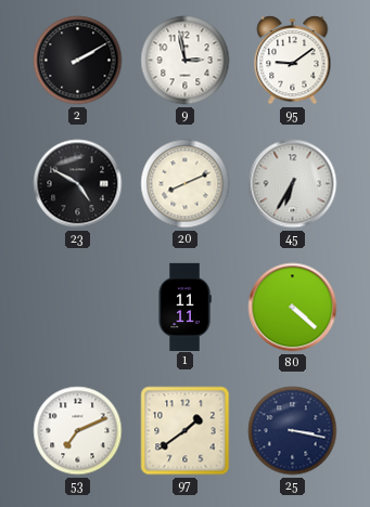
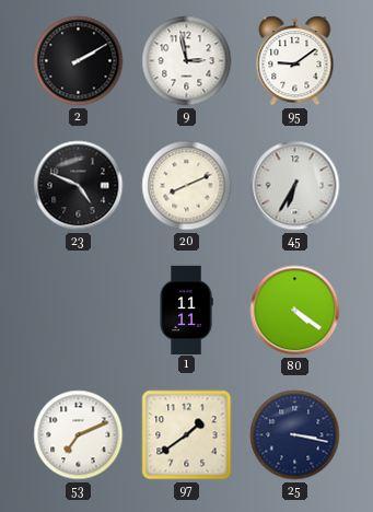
23: 4:50 -> 4:49 (79, 186)
80: 4:22 -> 4:21 (295, 311)
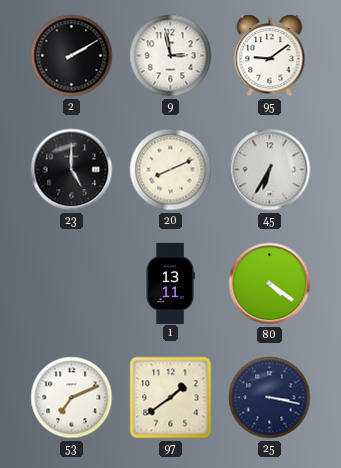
23: 4:49 -> 5:00 (72, 170)
1: 11:11 -> 13:11 (170, 283)
